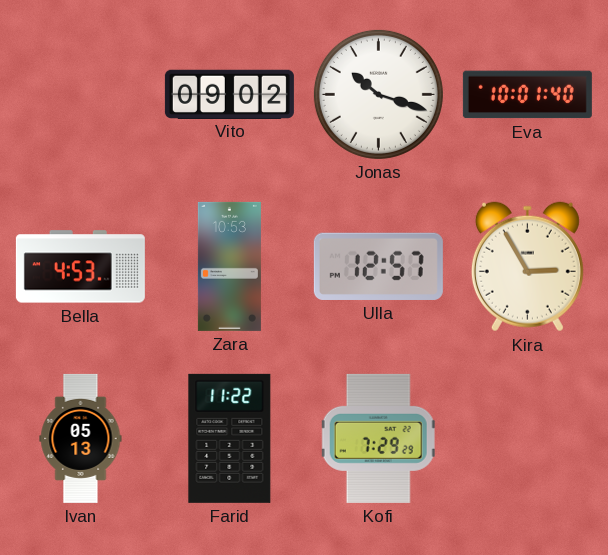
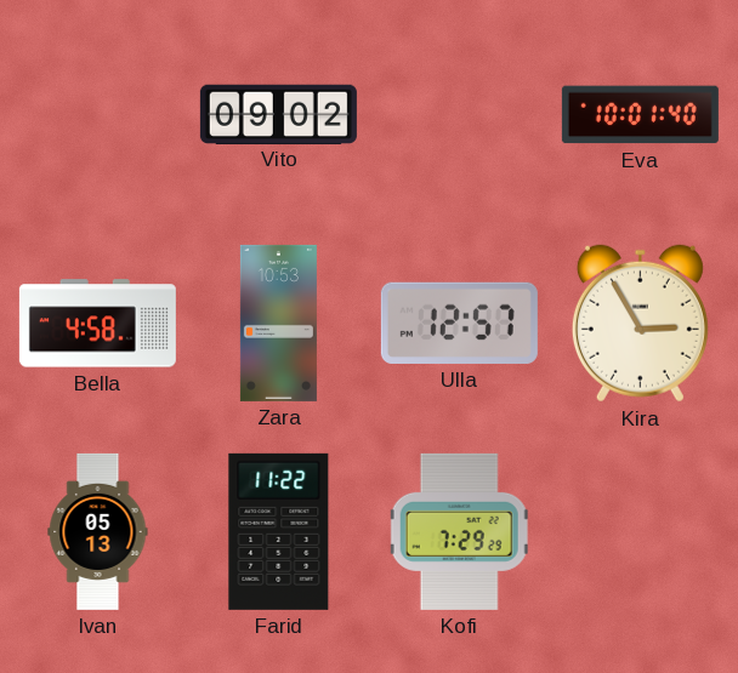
Jonas: 10:18 -> none (378, 94)
Bella: 4:53 -> 4:58 (97, 324)
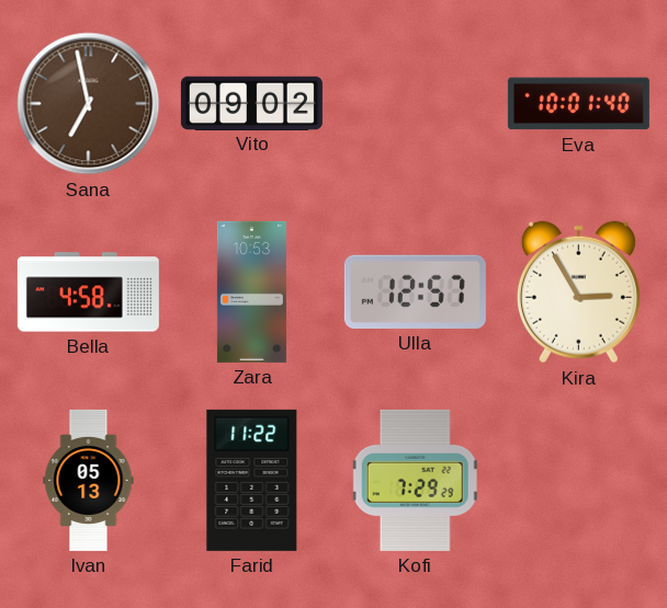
Sana: none -> 6:58 (89, 104)
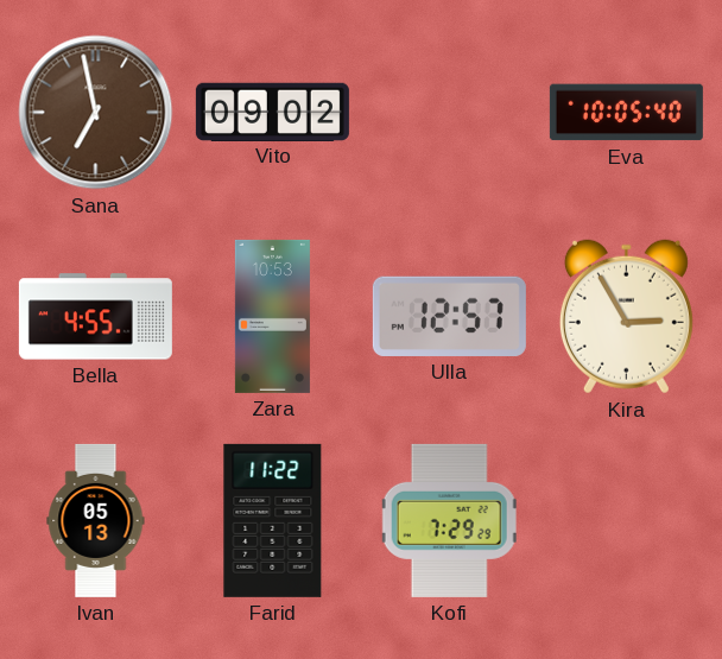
Eva: 10:01 -> 10:05 (626, 113)
Bella: 4:58 -> 4:55 (95, 317)
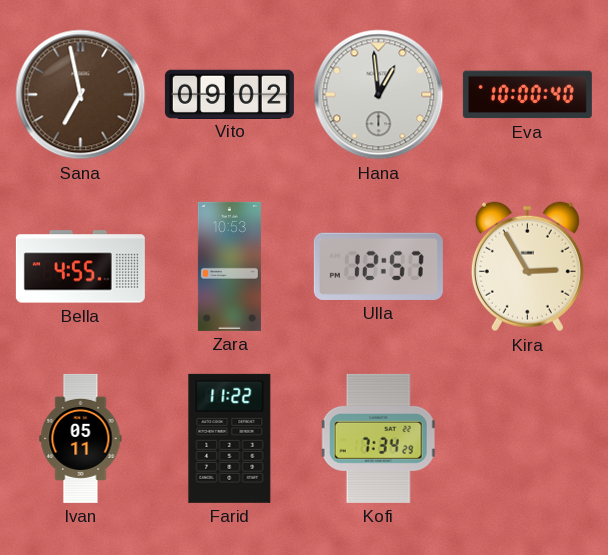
Hana: none -> 12:59 (379, 95)
Eva: 10:05 -> 10:00 (527, 95)
Ivan: 05:13 -> 05:11 (81, 438)
Kofi: 7:29 -> 7:34 (378, 438)
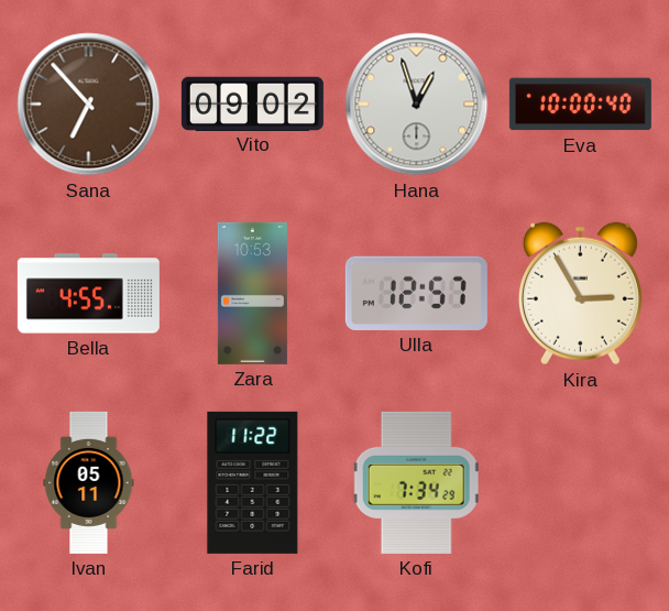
Sana: 6:58 -> 6:53 (89, 105)
Hana: 12:59 -> 12:57 (417, 105)
